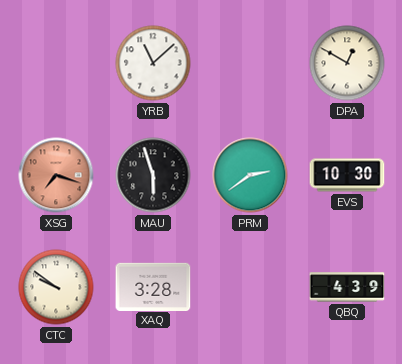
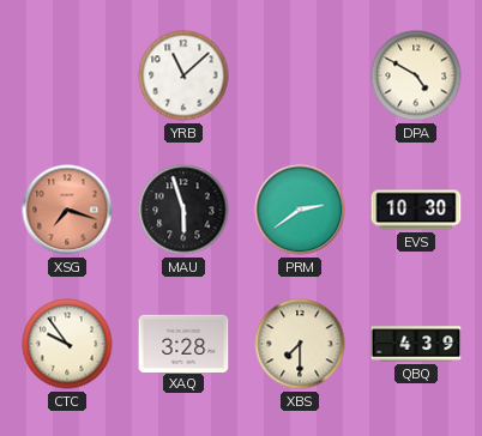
DPA: 12:50 -> 4:50 (416, 75)
CTC: 9:51 -> 9:54 (67, 344)
XBS: none -> 7:30 (300, 344)
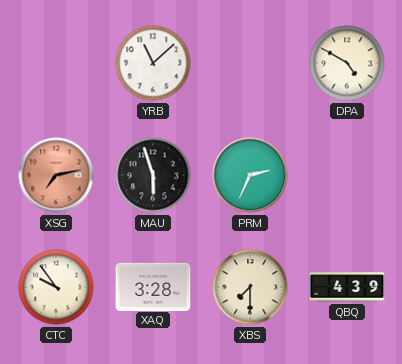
XSG: 7:18 -> 7:13 (56, 175)
PRM: 2:39 -> 2:34 (250, 175)
EVS: 10:30 -> none (416, 210)
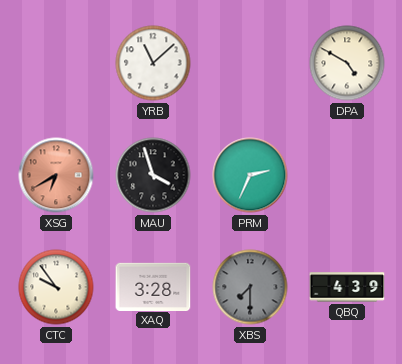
XSG: 7:13 -> 6:40 (56, 175)
MAU: 5:57 -> 3:57 (153, 175)
XBS dial: cream -> grey (250, 287)
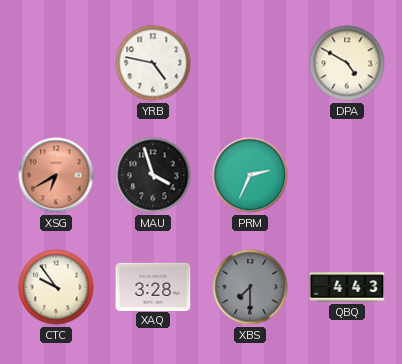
YRB: 11:08 -> 4:47 (153, 63)
QBQ: 4:39 -> 4:43 (347, 287)
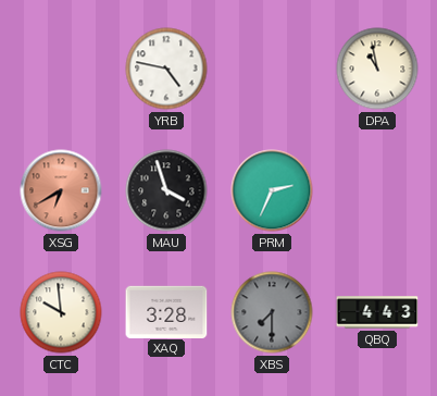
DPA: 4:50 -> 10:58 (377, 69)
CTC: 9:54 -> 9:59 (61, 312)
